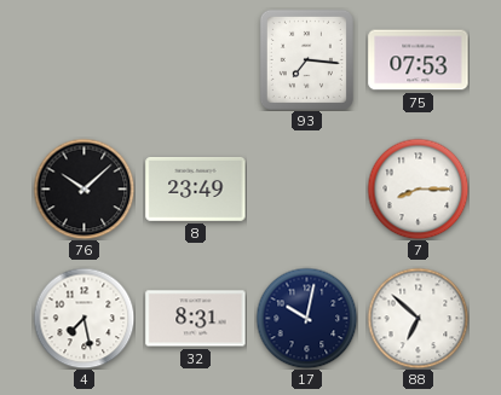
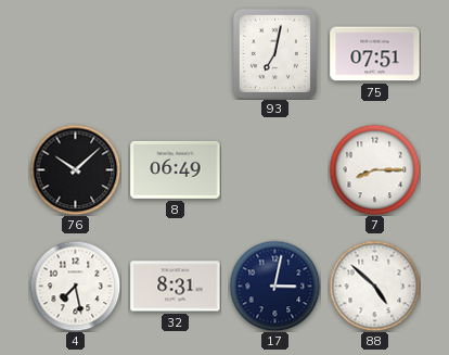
93: 7:16 -> 7:02 (274, 53)
75: 07:53 -> 07:51 (375, 54)
8: 23:49 -> 06:49 (176, 170)
17: 10:02 -> 3:02 (274, 286)
88: 6:52 -> 4:52 (374, 286)
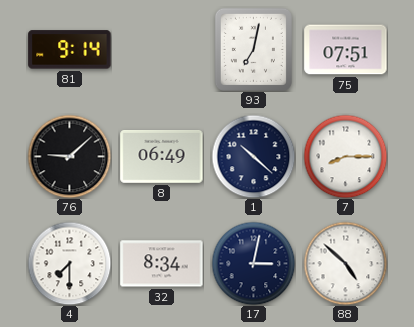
81: none -> 9:14 (70, 50)
76: 10:08 -> 9:08 (69, 156)
1: none -> 10:22 (253, 156)
4: 7:28 -> 7:30 (69, 263)
32: 8:31 -> 8:34 (162, 264)
